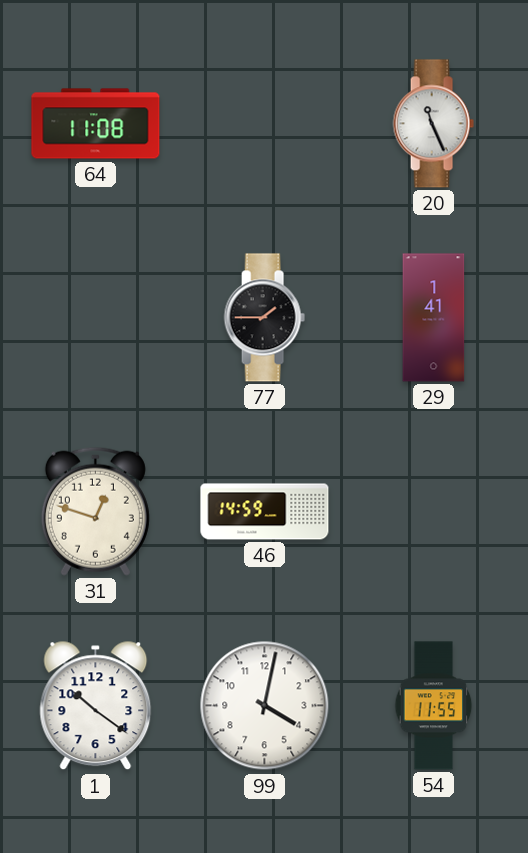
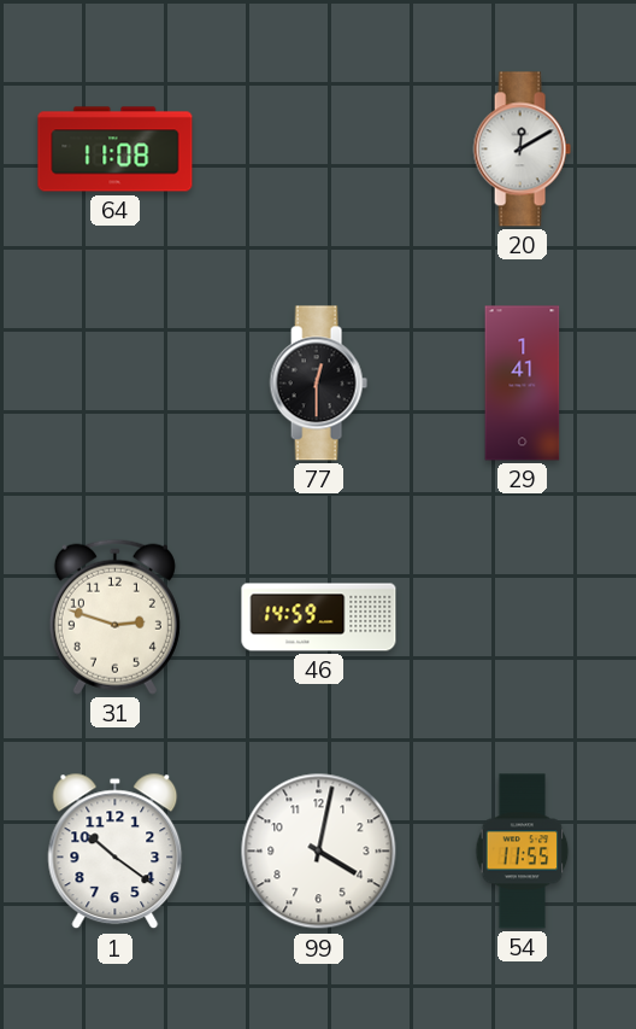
20: 11:26 -> 12:10 (522, 150)
77: 1:45 -> 12:30 (318, 384)
31: 12:48 -> 2:48 (114, 616)
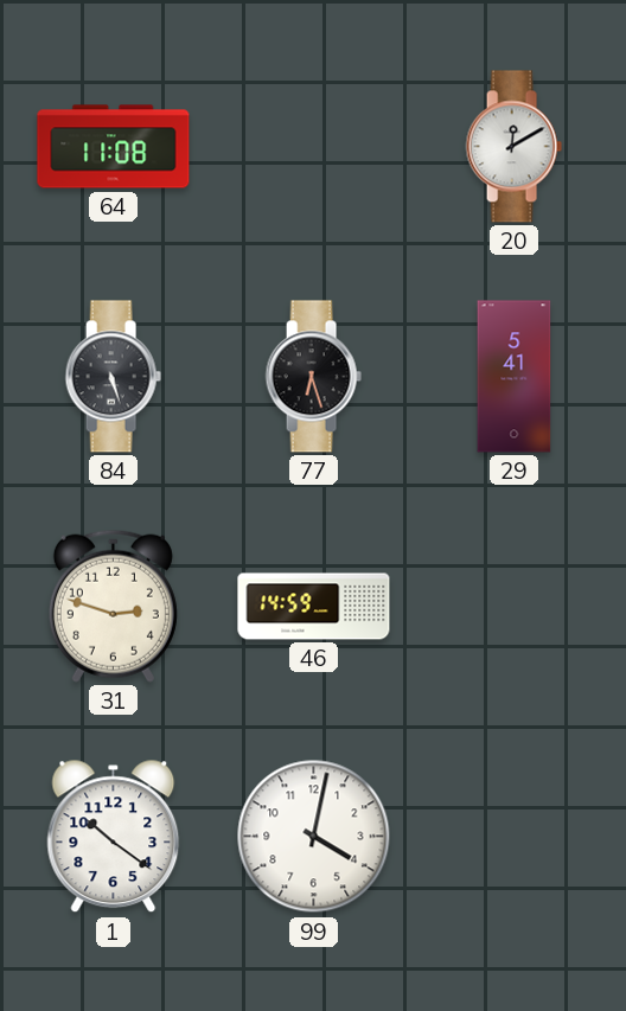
84: none -> 5:27 (113, 377)
77: 12:30 -> 6:27 (313, 377)
29: 1:41 -> 5:41 (515, 377)
54: 11:55 -> none (523, 852)
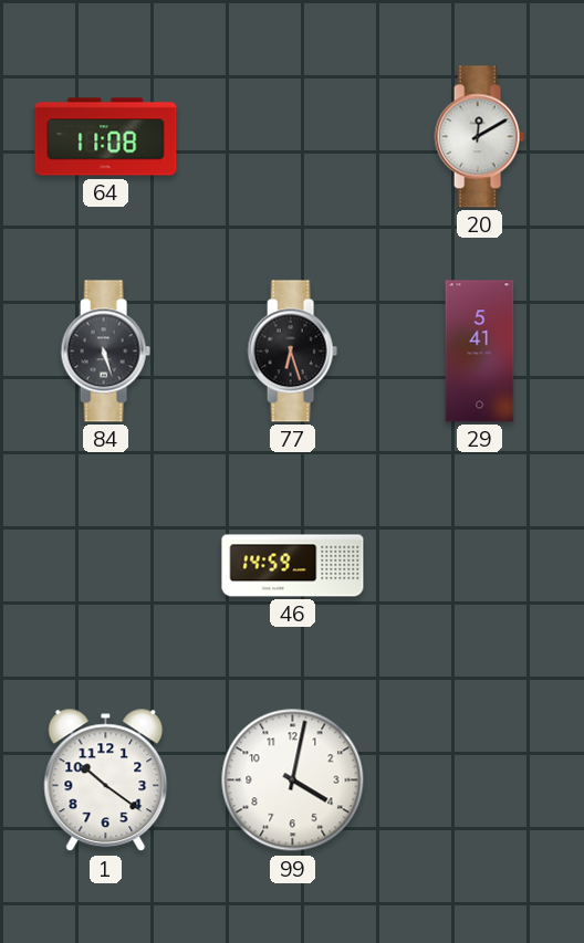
31: 2:48 -> none (113, 606)
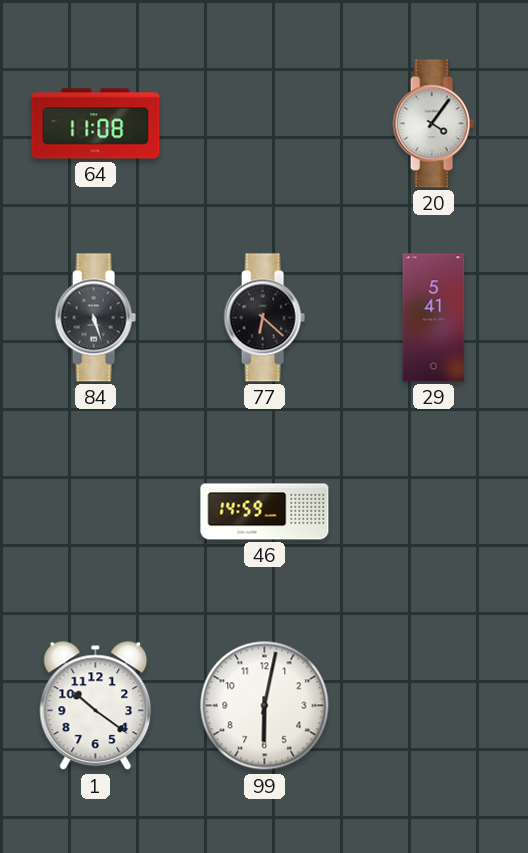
20: 12:10 -> 4:06 (433, 124)
77: 6:27 -> 6:22 (264, 318)
99: 4:02 -> 6:02 (265, 706)
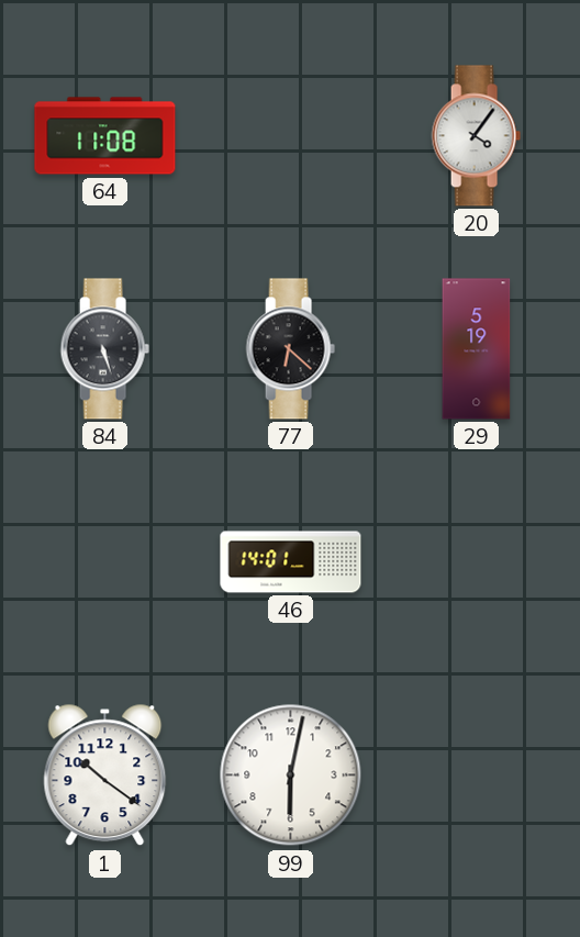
29: 5:41 -> 5:19 (477, 349)
46: 14:59 -> 14:01 (291, 562)
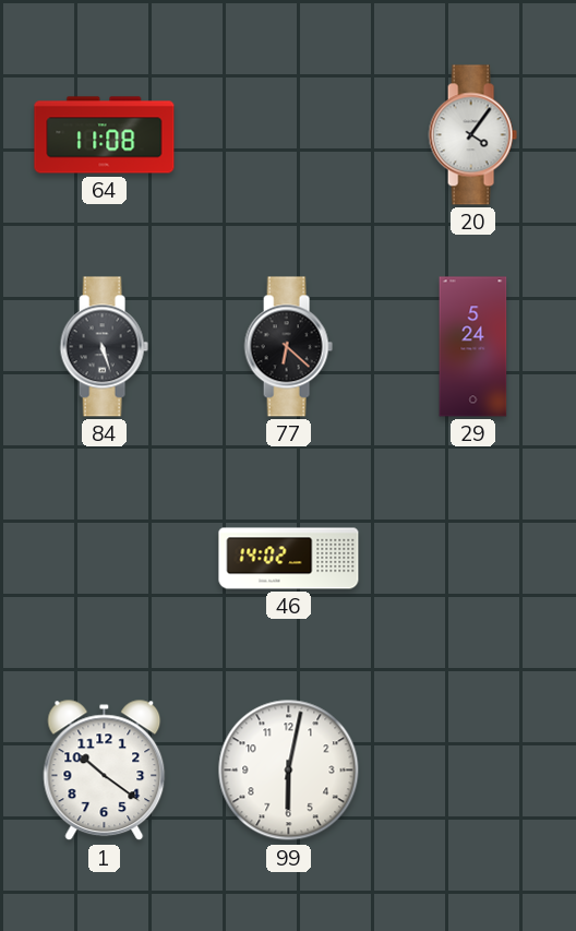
29: 5:19 -> 5:24 (473, 347)
46: 14:01 -> 14:02 (289, 559)
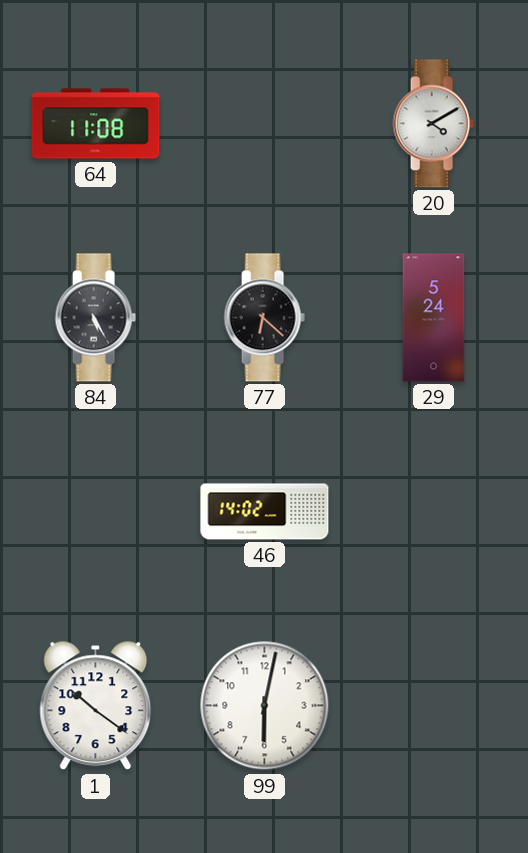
20: 4:06 -> 4:10 (433, 124)
84: 5:27 -> 5:25 (95, 318)
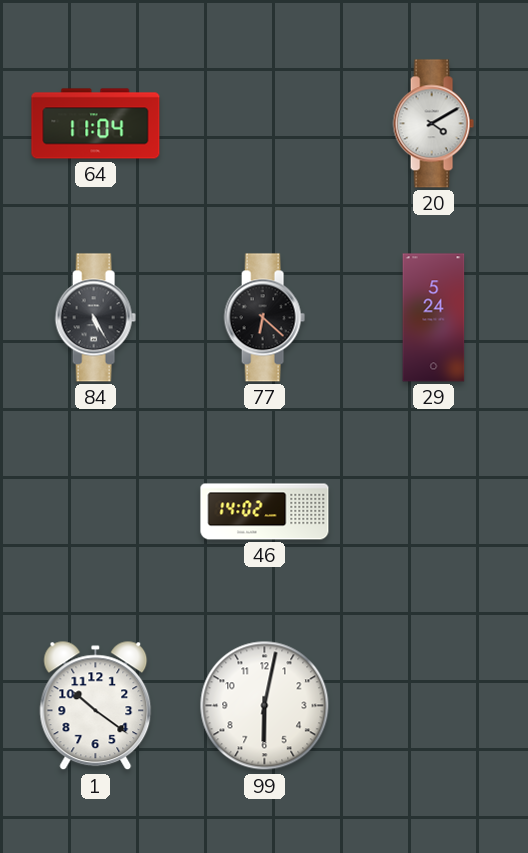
64: 11:08 -> 11:04 (96, 124)
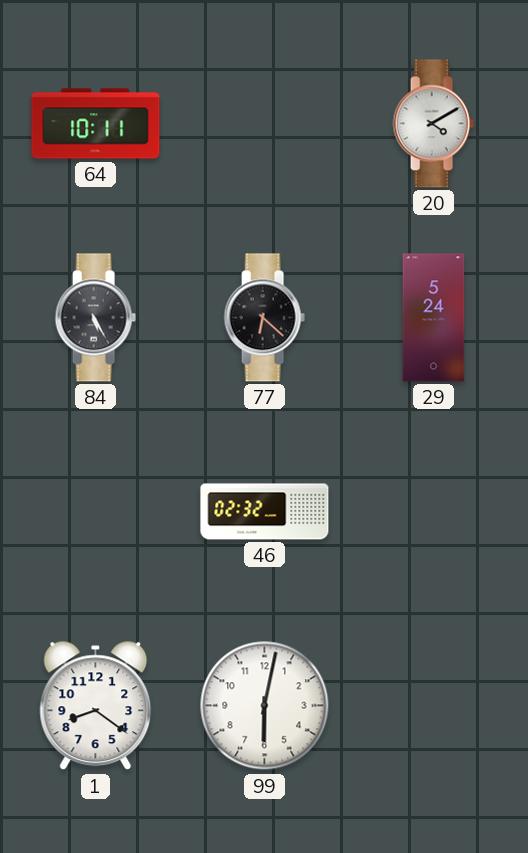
64: 11:04 -> 10:11 (96, 124)
46: 14:02 -> 02:32 (265, 512)
1: 10:21 -> 8:21 (96, 706)
